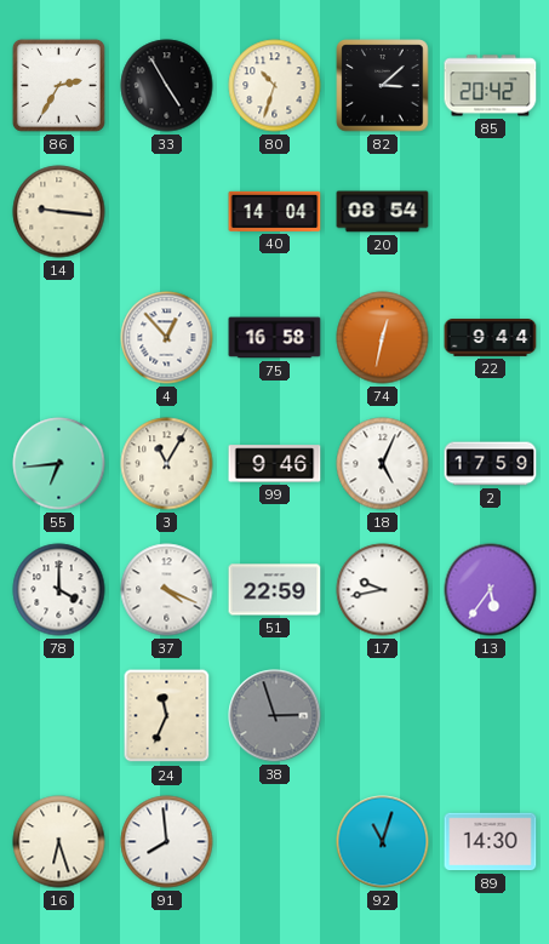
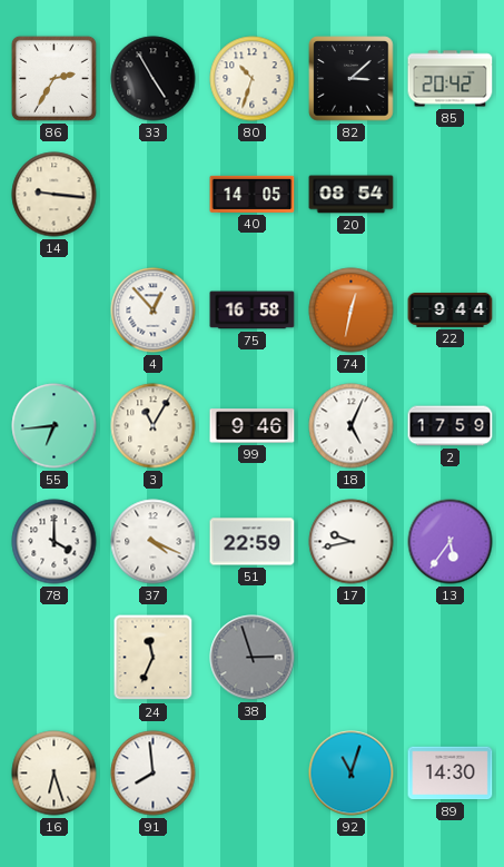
40: 14:04 -> 14:05 (253, 194)
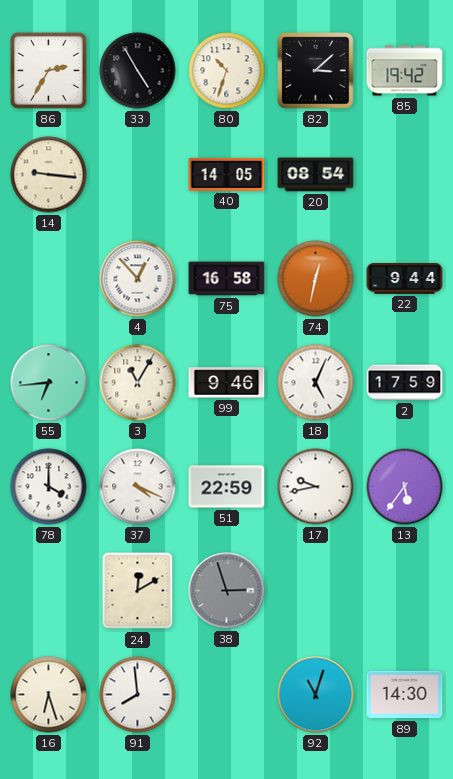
85: 20:42 -> 19:42 (405, 71)
24: 11:34 -> 12:10 (138, 591)
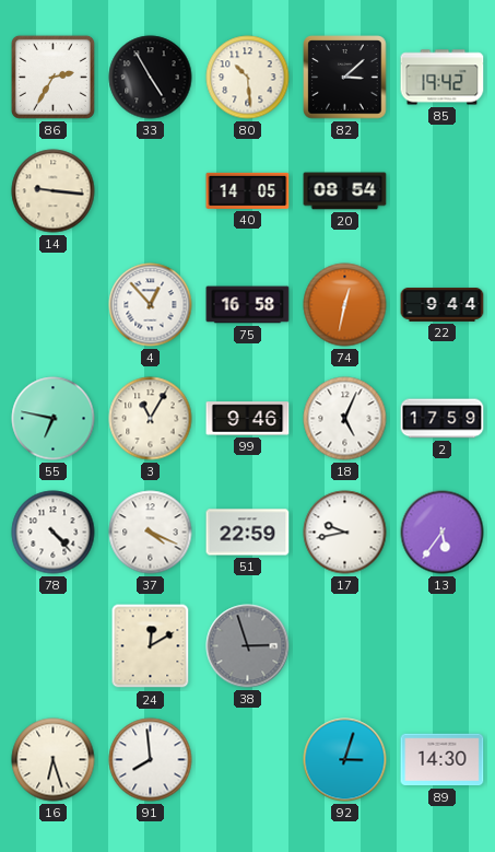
80: 10:33 -> 10:29 (248, 78)
55: 6:44 -> 6:47 (54, 419)
78: 4:00 -> 4:23 (54, 533)
92: 11:03 -> 3:03 (345, 760)
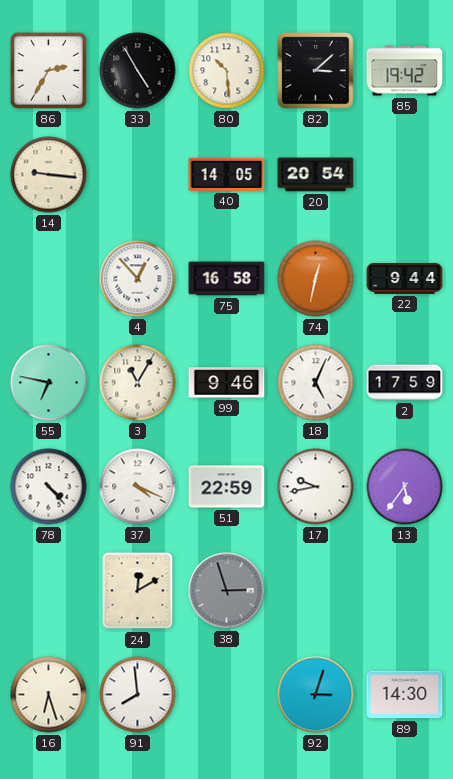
20: 08:54 -> 20:54 (316, 175)
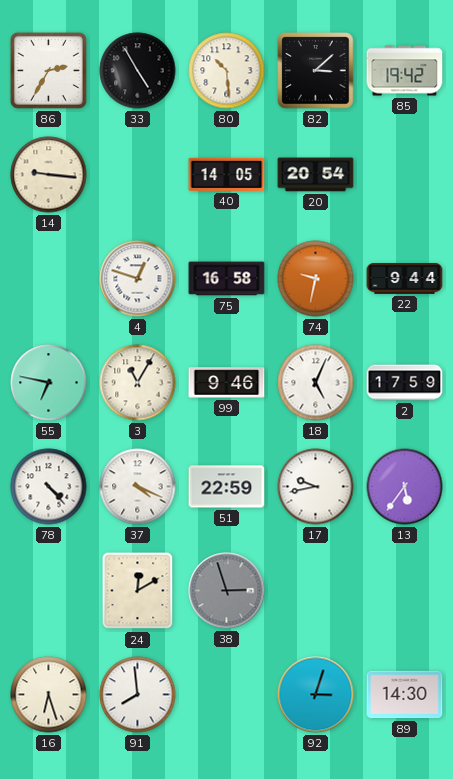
4: 12:53 -> 12:48 (138, 279)
74: 12:32 -> 9:32 (316, 279)
